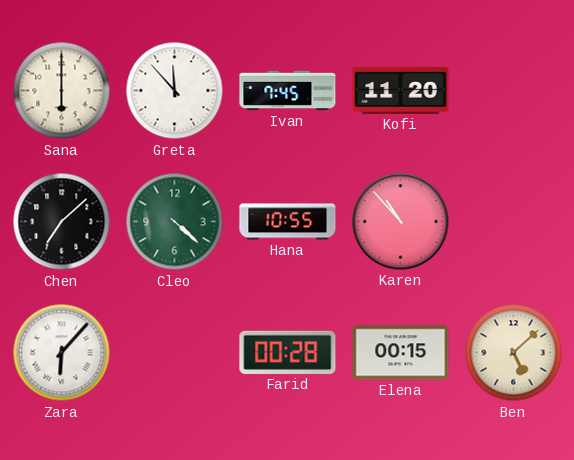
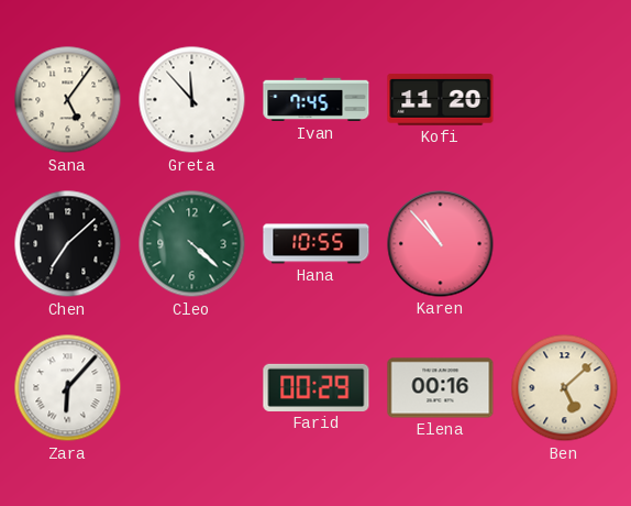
Sana: 6:00 -> 5:06 (68, 100)
Farid: 00:28 -> 00:29 (317, 387)
Elena: 00:15 -> 00:16 (441, 388)
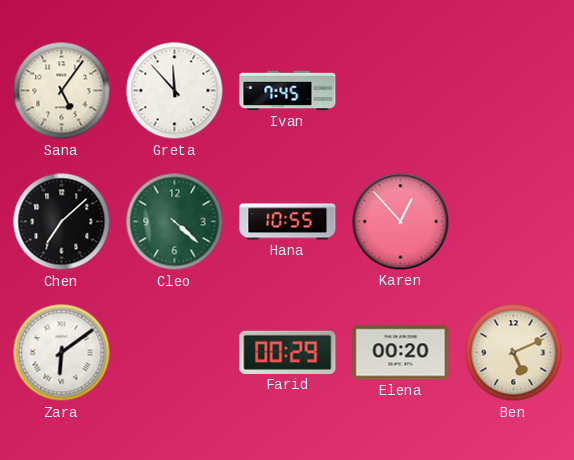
Kofi: 11:20 -> none (441, 99)
Karen: 10:53 -> 12:53 (401, 222)
Zara: 6:07 -> 6:09 (62, 353)
Elena: 00:16 -> 00:20 (401, 353)
Ben: 5:08 -> 5:11 (514, 353)
